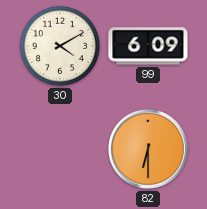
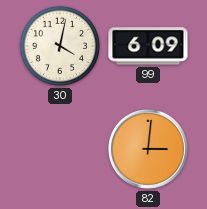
30: 4:10 -> 4:02 (60, 46)
82: 6:30 -> 3:01 (148, 149)
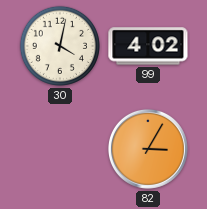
99: 6:09 -> 4:02 (148, 46)
82: 3:01 -> 3:05 (148, 149)
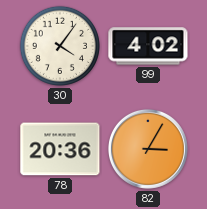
30: 4:02 -> 4:06 (60, 46)
78: none -> 20:36 (60, 149)
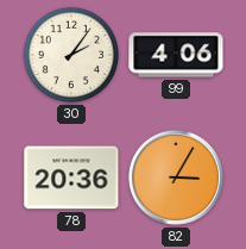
30: 4:06 -> 2:06 (71, 55)
99: 4:02 -> 4:06 (176, 55)
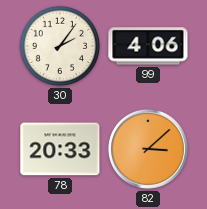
78: 20:36 -> 20:33 (60, 149)
82: 3:05 -> 3:08 (148, 149)
